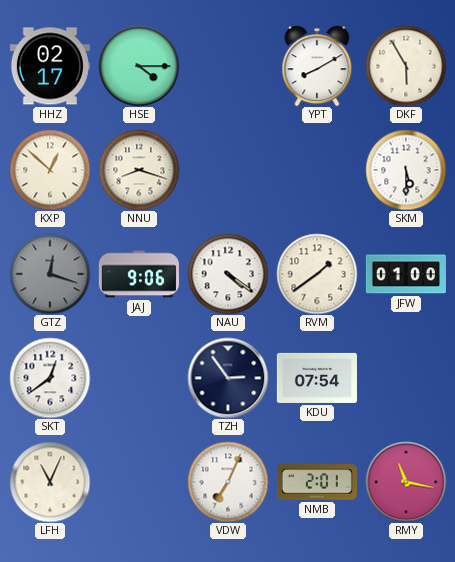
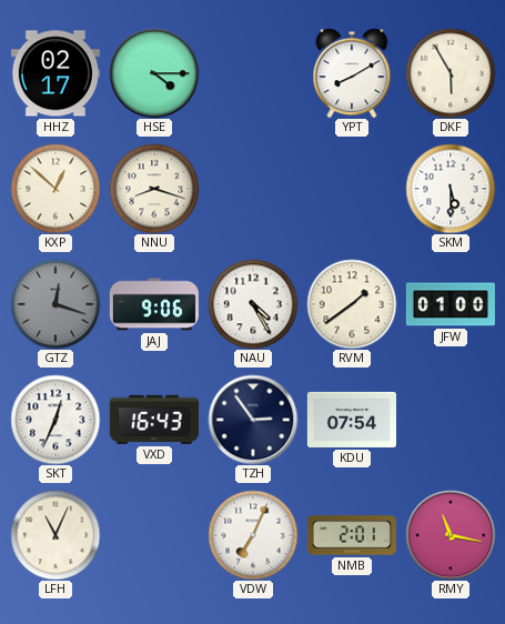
NAU: 4:21 -> 4:25 (253, 304)
SKT: 12:39 -> 12:34 (55, 420)
VXD: none -> 16:43 (154, 420)
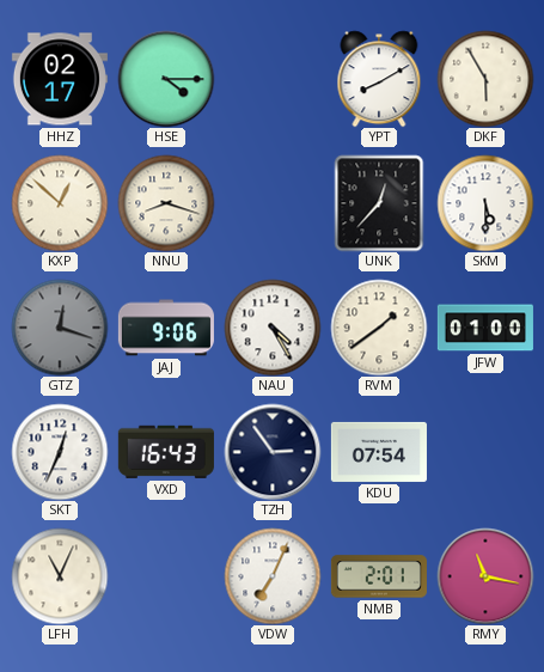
UNK: none -> 12:37 (379, 203)
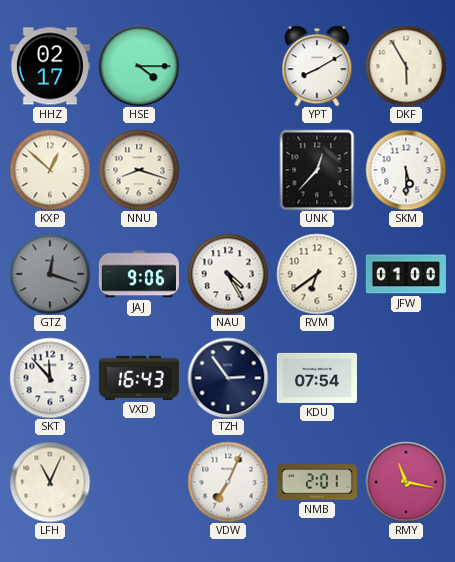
RVM: 1:39 -> 6:39 (317, 274)
SKT: 12:34 -> 11:53 (50, 378)
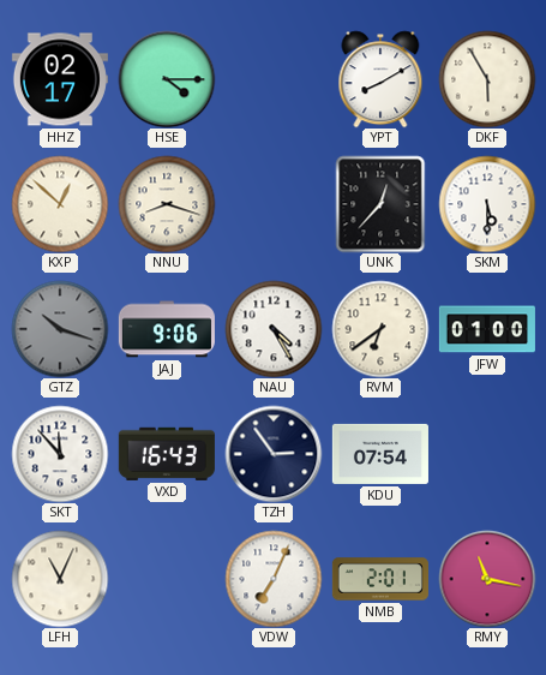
GTZ: 12:18 -> 10:18 (60, 329)
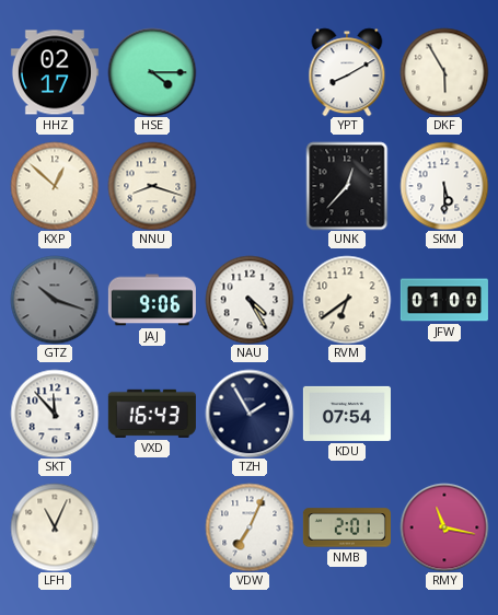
TZH: 2:54 -> 1:55 (250, 414)
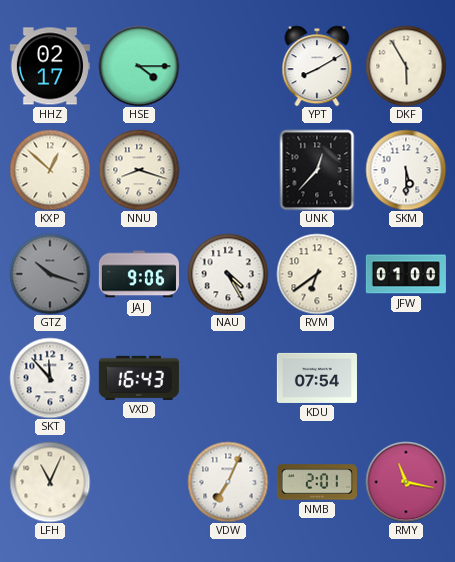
TZH: 1:55 -> none (250, 414)
